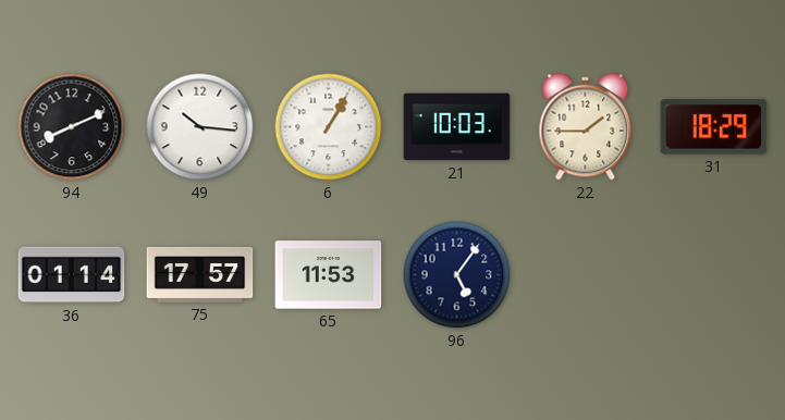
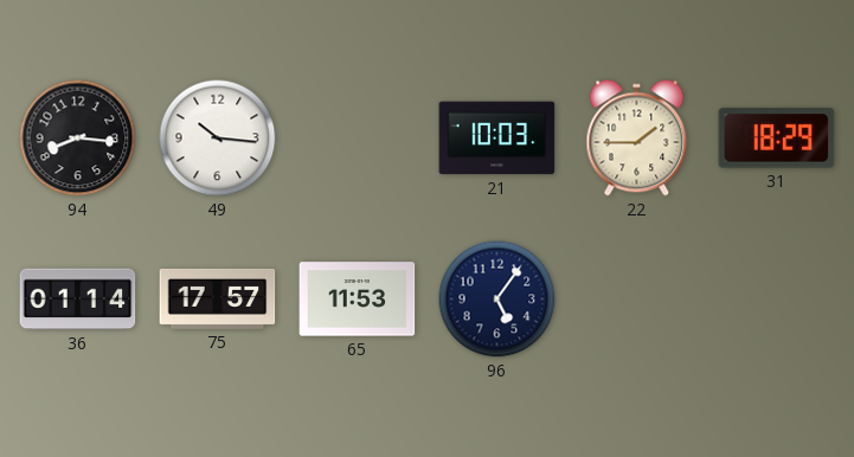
94: 8:11 -> 8:16 (78, 139)
6: 1:05 -> none (329, 127)
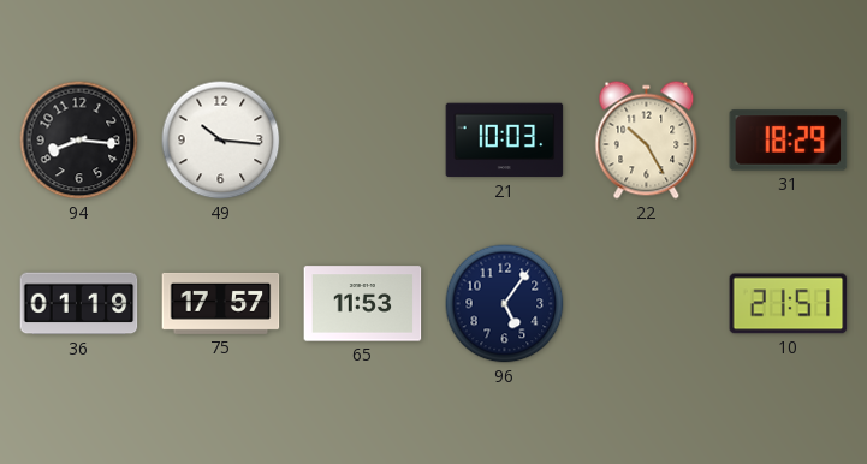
22: 1:45 -> 10:25 (647, 141)
36: 01:14 -> 01:19 (79, 304)
10: none -> 21:51 (789, 304)
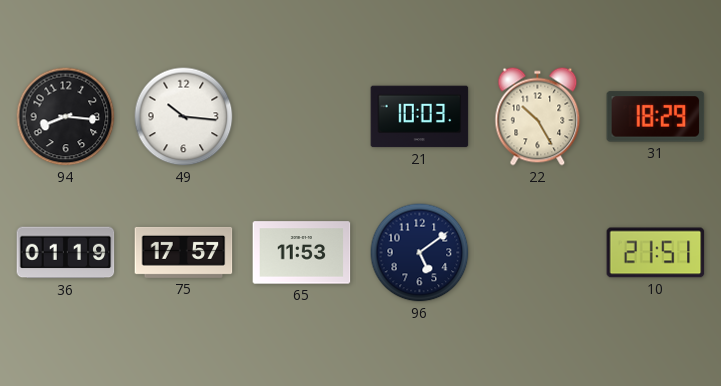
96: 5:06 -> 5:09 (420, 253)
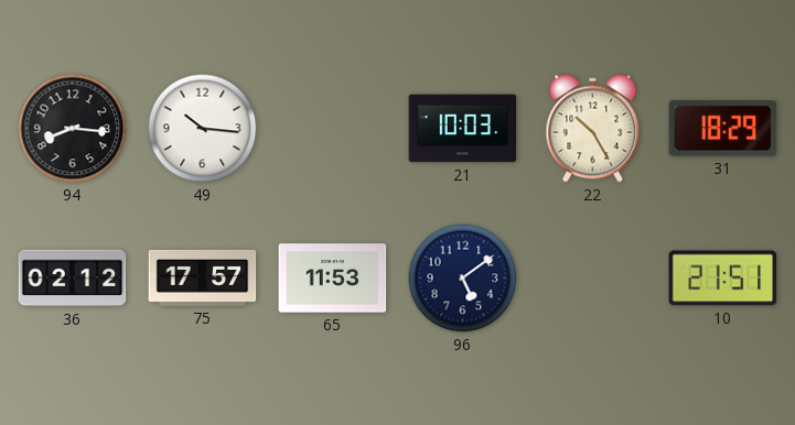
36: 01:19 -> 02:12 (73, 279)
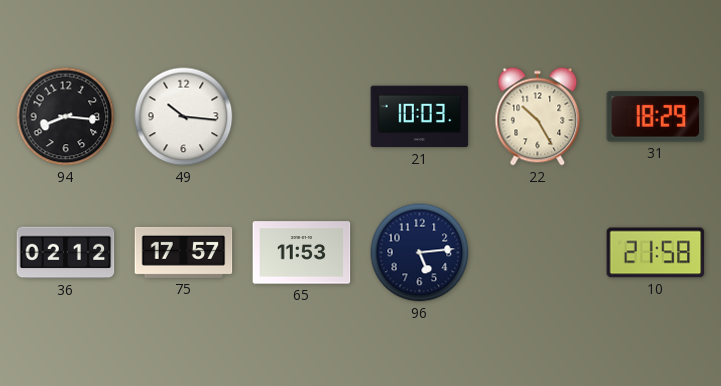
96: 5:09 -> 5:14 (420, 253)
10: 21:51 -> 21:58 (656, 253)
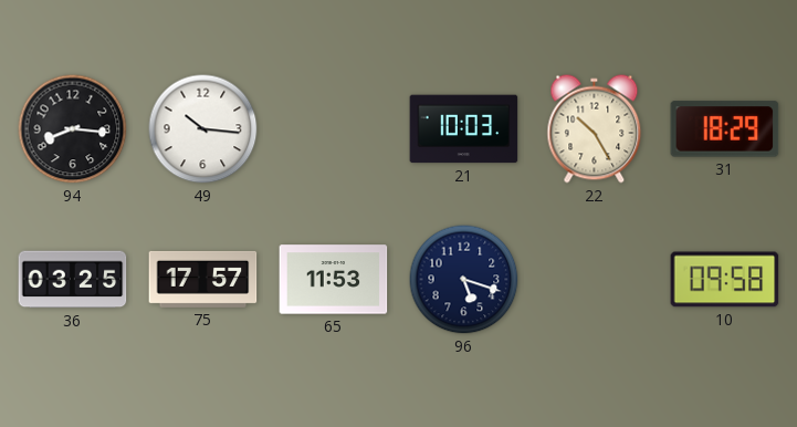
36: 02:12 -> 03:25 (73, 280)
96: 5:14 -> 5:18 (464, 280)
10: 21:58 -> 09:58 (725, 280)
